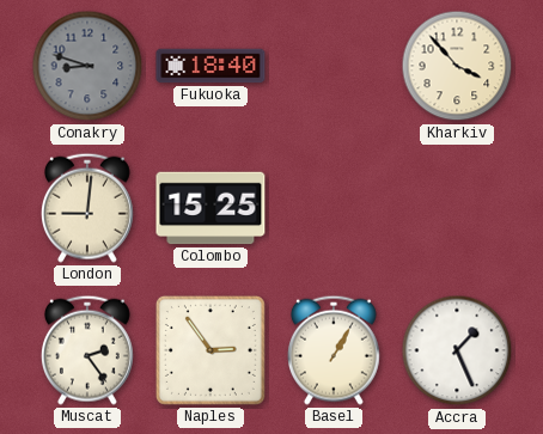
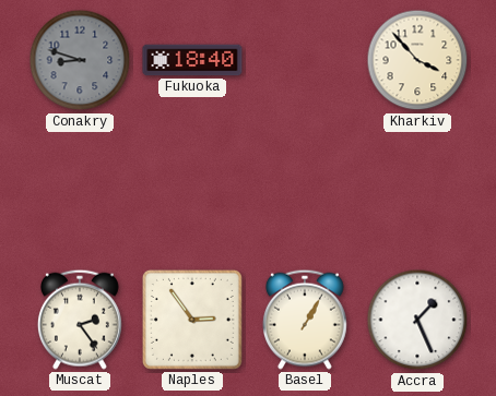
London: 9:01 -> none (87, 208)
Colombo: 15:25 -> none (211, 208)
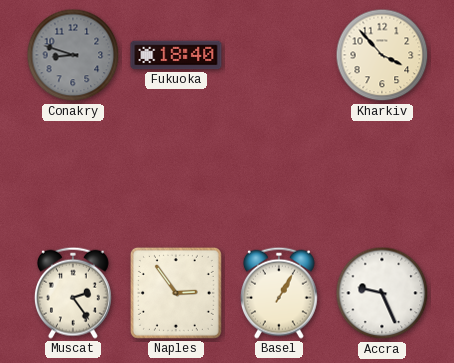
Accra: 1:26 -> 9:26 (382, 293)
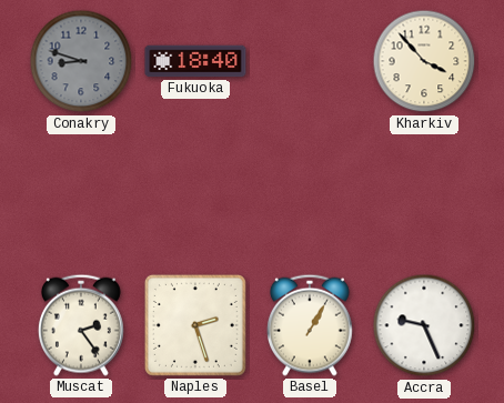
Naples: 2:54 -> 2:27 (195, 325)
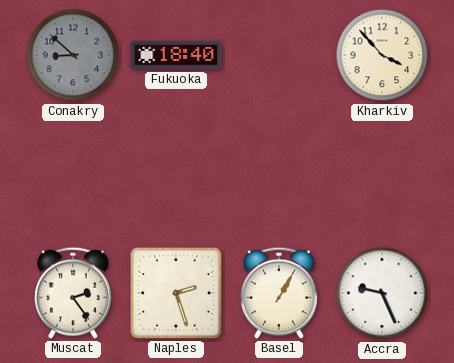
Conakry: 8:48 -> 8:52 (73, 55)
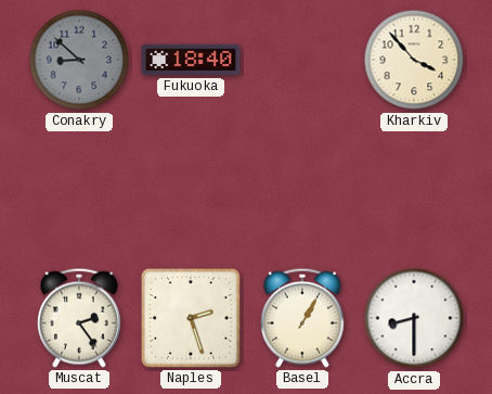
Accra: 9:26 -> 8:30 (414, 318)
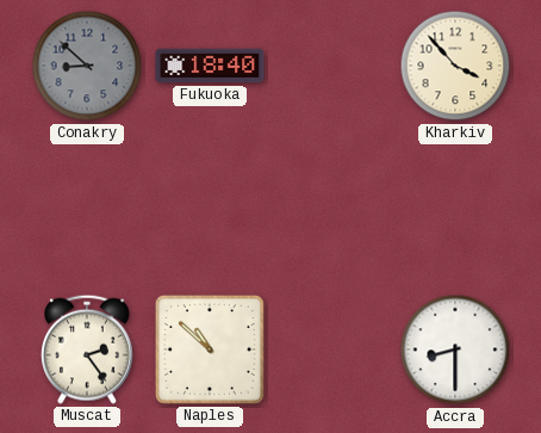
Naples: 2:27 -> 10:52 (210, 350)
Basel: 1:05 -> none (302, 318)
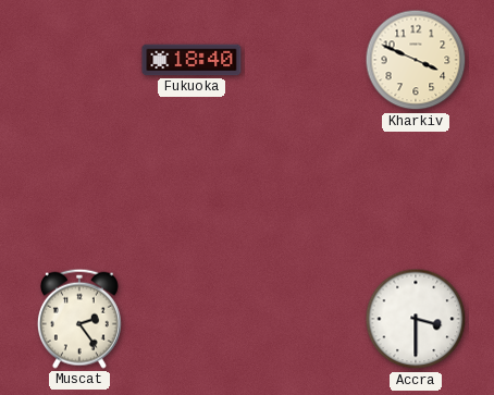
Conakry: 8:52 -> none (87, 66)
Kharkiv: 3:53 -> 3:49 (416, 60)
Naples: 10:52 -> none (210, 350)
Accra: 8:30 -> 3:30 (416, 319)
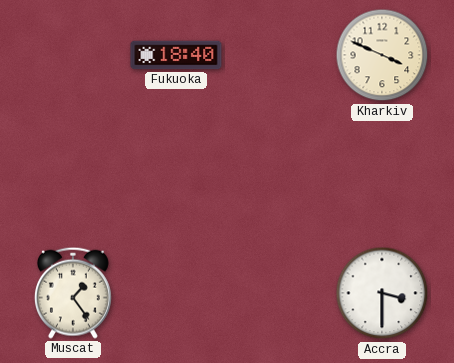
Muscat: 2:24 -> 1:24 (73, 293)
